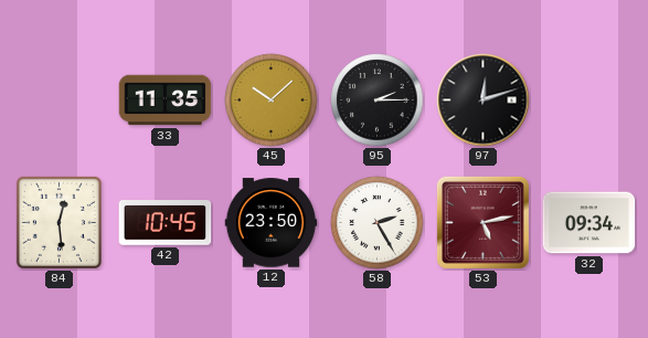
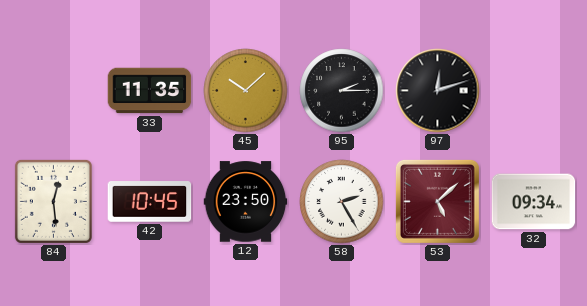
53: 5:13 -> 5:08 (437, 201)
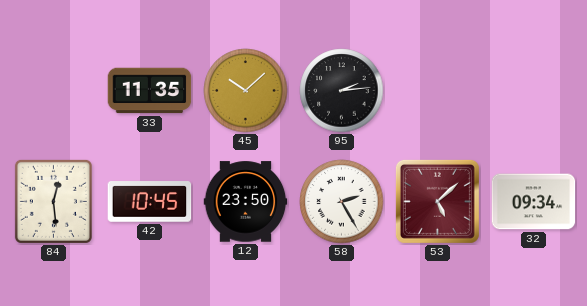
95: 2:15 -> 2:14 (342, 91)
97: 12:12 -> none (438, 91)
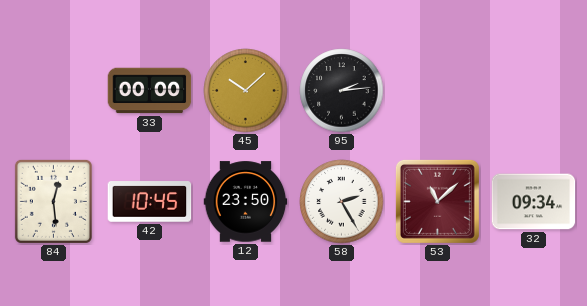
33: 11:35 -> 00:00 (150, 91)
53: 5:08 -> 11:08 (437, 201)
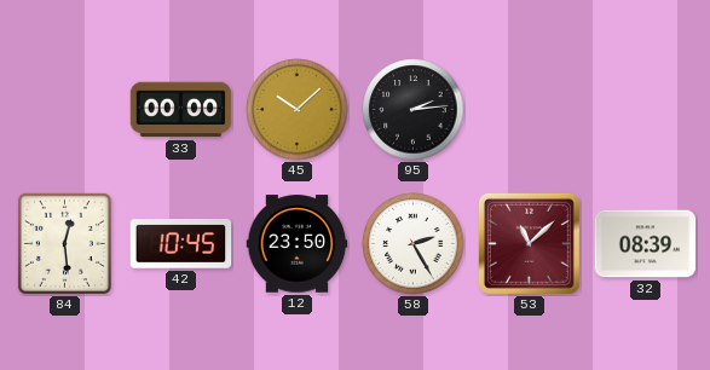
32: 09:34 -> 08:39 (646, 244)
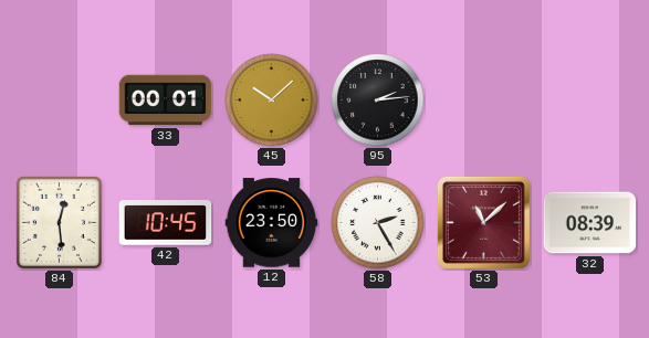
33: 00:00 -> 00:01 (166, 101)
